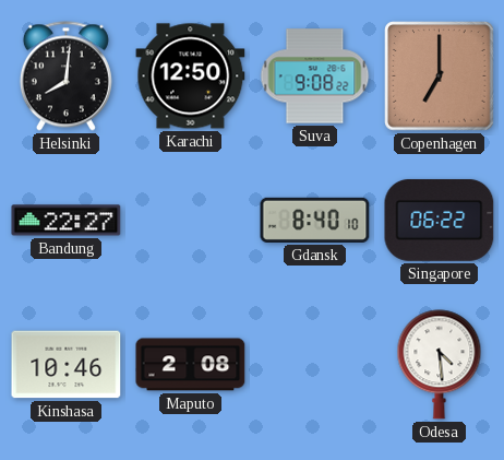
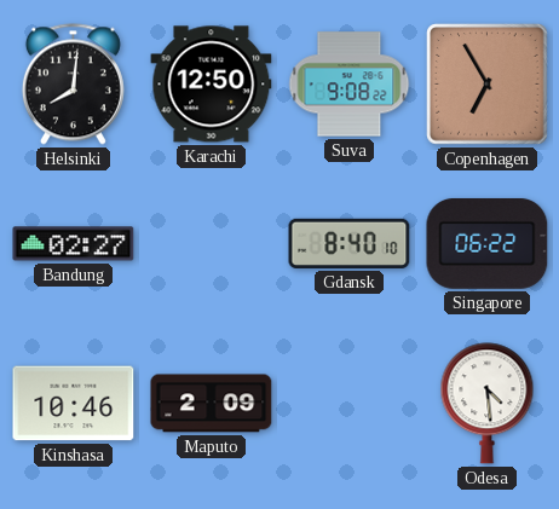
Copenhagen: 7:00 -> 6:55 (488, 85)
Bandung: 22:27 -> 02:27 (74, 244)
Maputo: 2:08 -> 2:09 (212, 404)
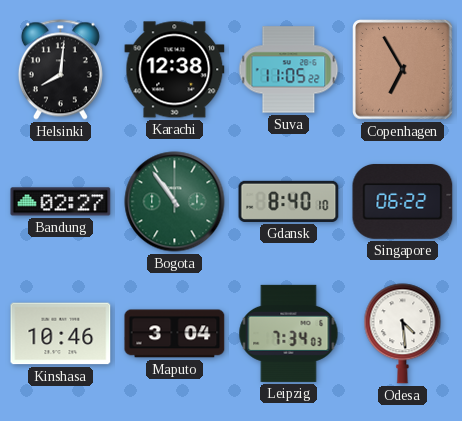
Karachi: 12:50 -> 12:38 (175, 70)
Suva: 9:08 -> 11:05 (289, 70)
Bogota: none -> 10:54 (175, 202)
Maputo: 2:09 -> 3:04 (175, 334)
Leipzig: none -> 7:34 (289, 333)
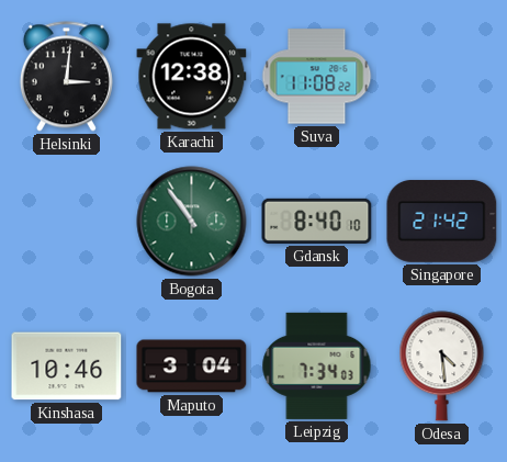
Helsinki: 8:01 -> 3:01 (66, 77)
Suva: 11:05 -> 11:08 (317, 77)
Copenhagen: 6:55 -> none (403, 70)
Bandung: 02:27 -> none (61, 202)
Singapore: 06:22 -> 21:42 (442, 221)
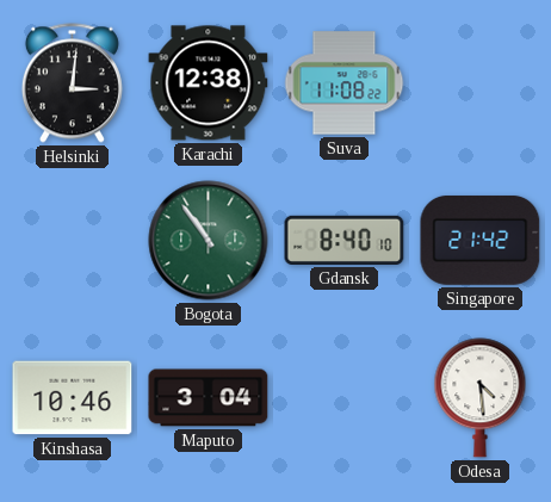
Leipzig: 7:34 -> none (317, 365)
